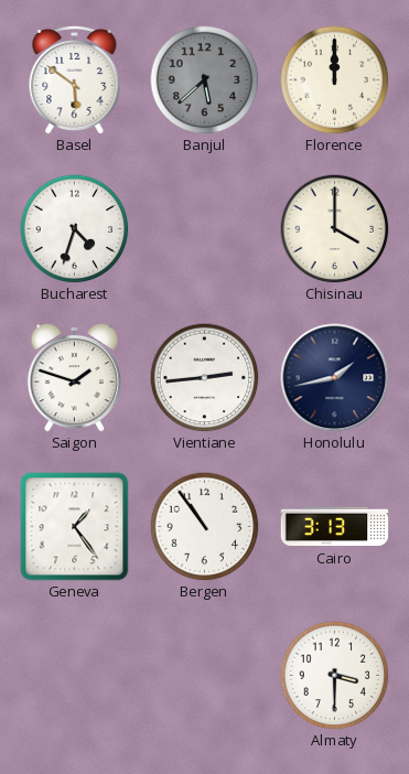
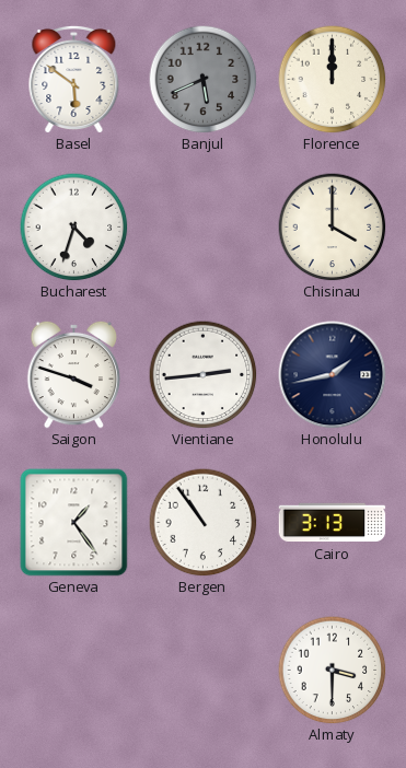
Banjul: 5:38 -> 5:41 (204, 80)
Saigon: 1:48 -> 3:48 (74, 374)
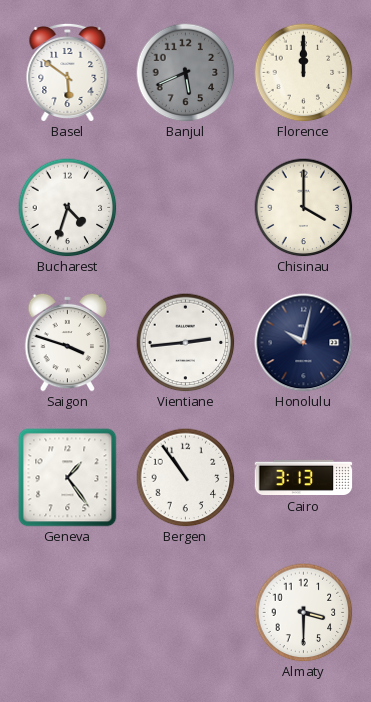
Honolulu: 1:43 -> 10:02 (304, 343)
